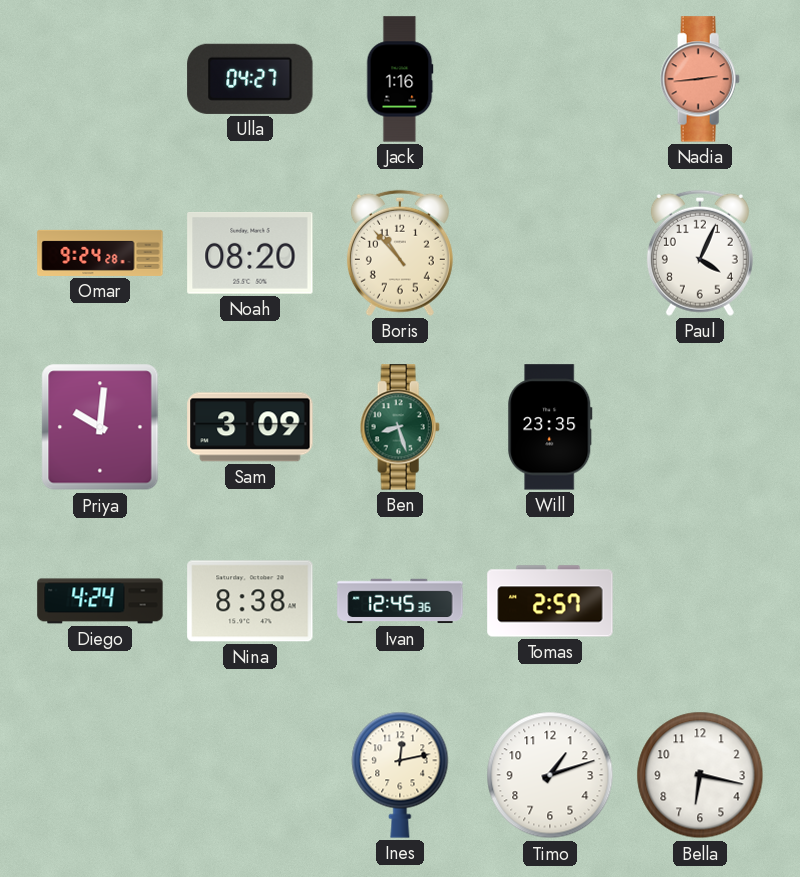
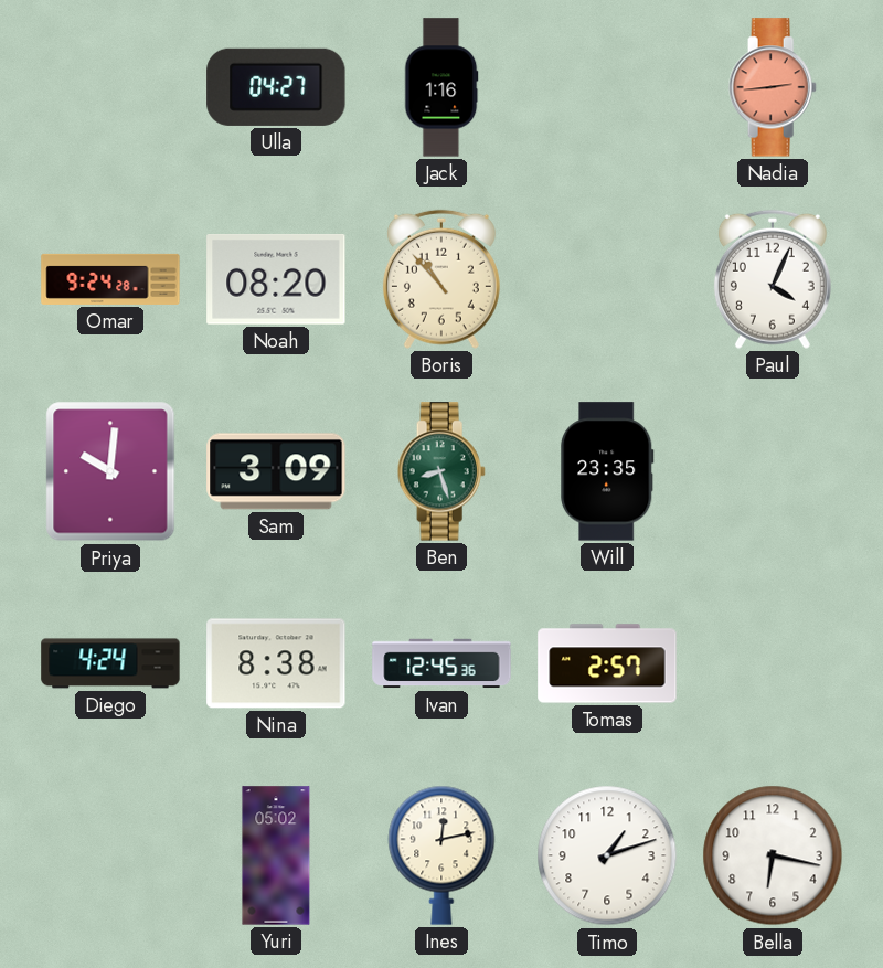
Yuri: none -> 05:02 (276, 855)
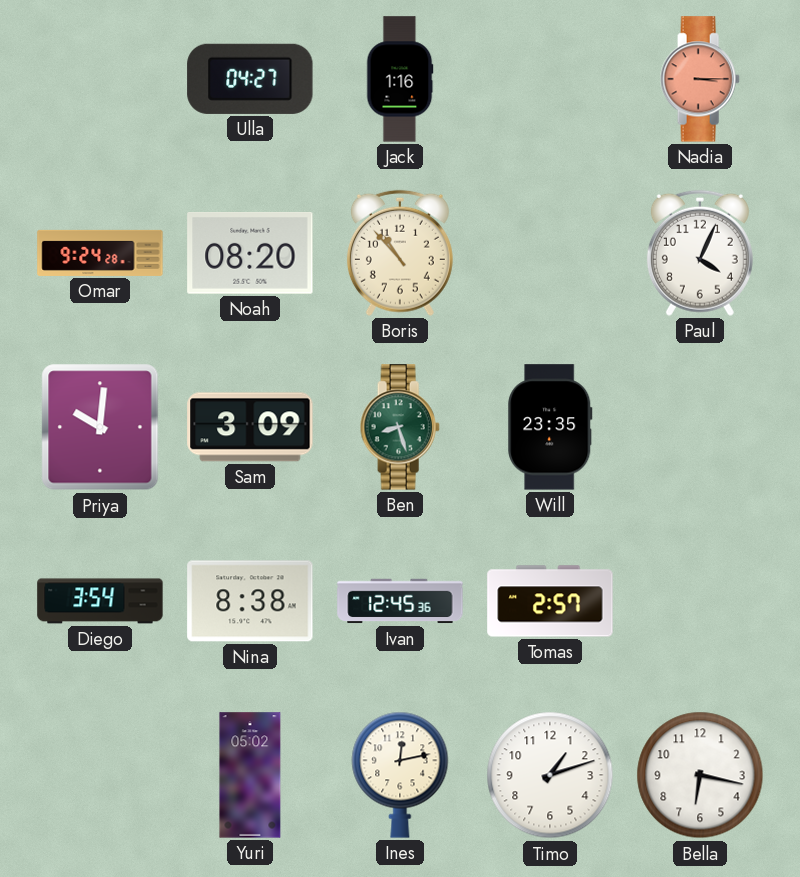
Nadia: 2:44 -> 3:15 (700, 79)
Diego: 4:24 -> 3:54 (100, 601)
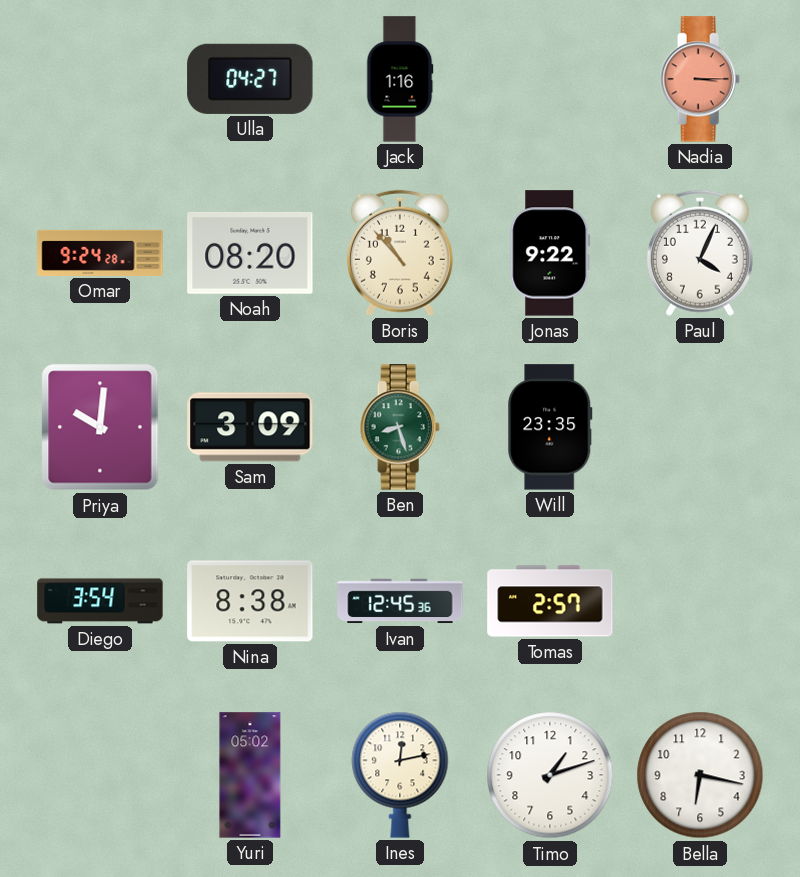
Jonas: none -> 9:22 (550, 253)
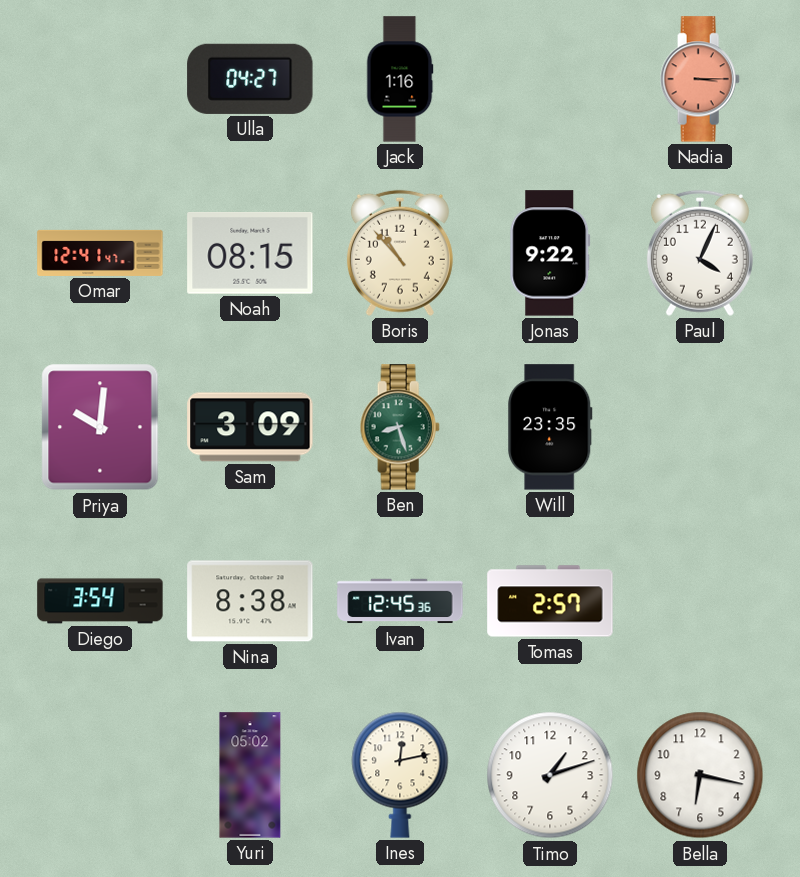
Omar: 9:24 -> 12:41 (100, 253)
Noah: 08:20 -> 08:15 (250, 254)
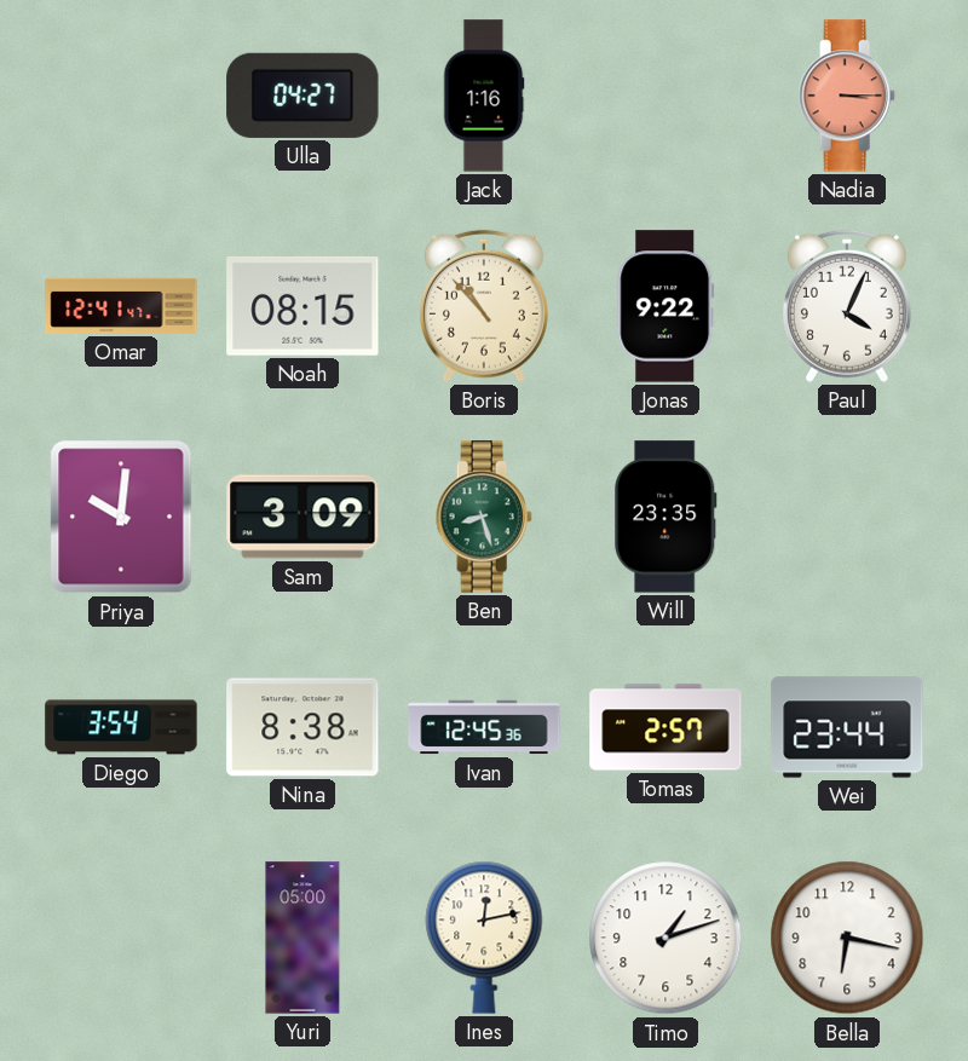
Wei: none -> 23:44 (847, 727)
Yuri: 05:02 -> 05:00 (302, 938)
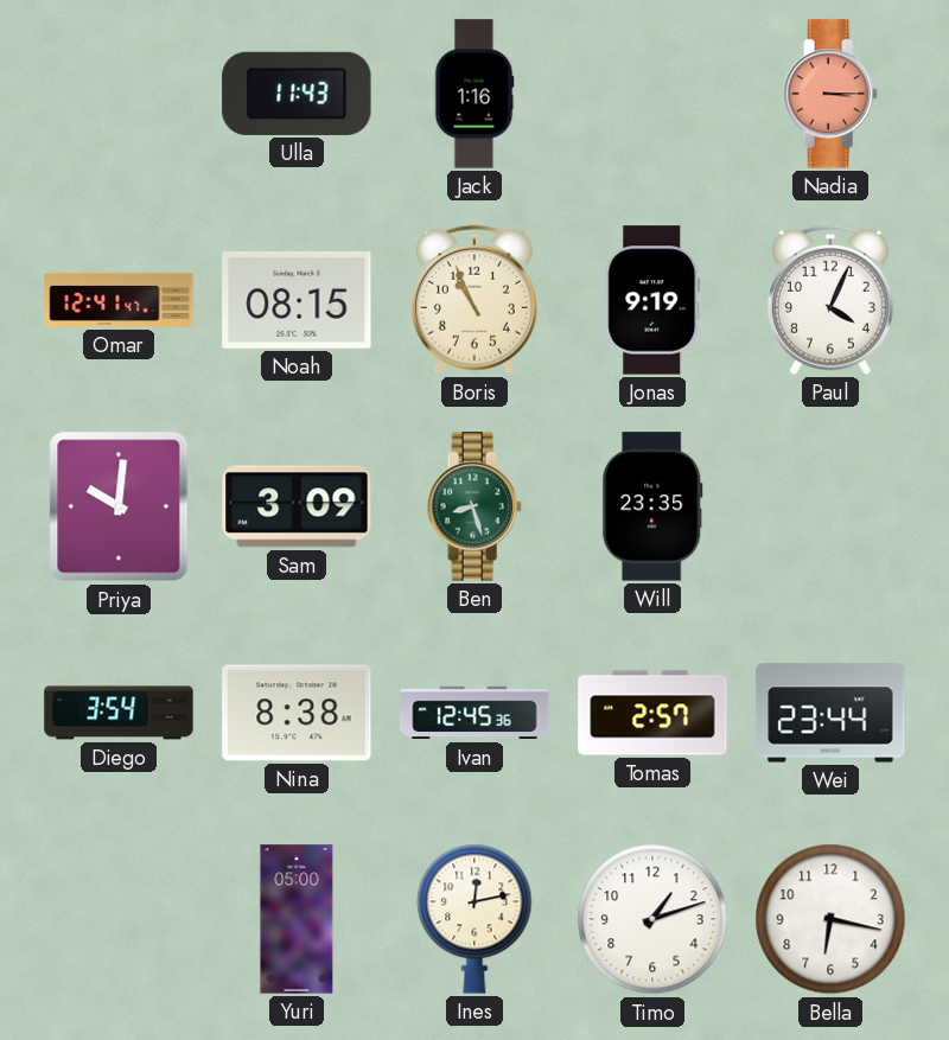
Ulla: 04:27 -> 11:43 (297, 94)
Boris: 10:53 -> 10:56 (474, 300)
Jonas: 9:22 -> 9:19 (652, 300)
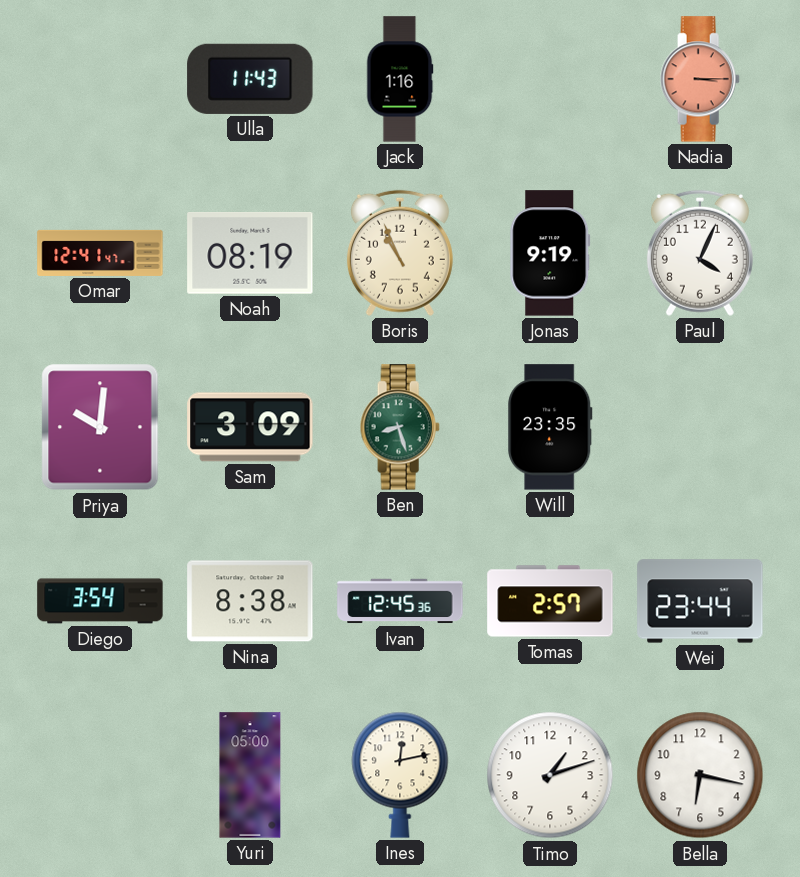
Noah: 08:15 -> 08:19 (250, 254)
